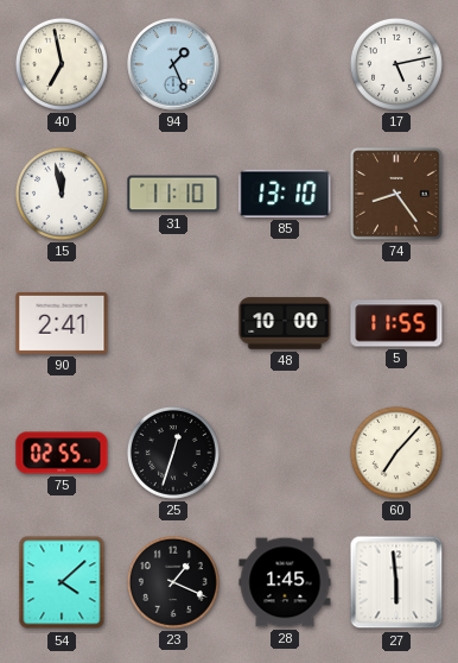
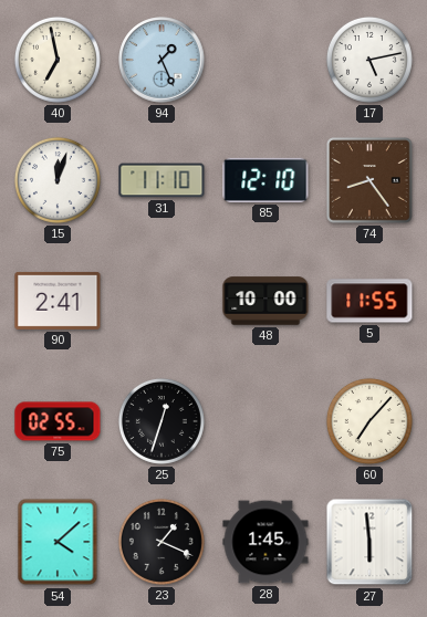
15: 11:58 -> 12:03 (58, 180)
85: 13:10 -> 12:10 (265, 180)
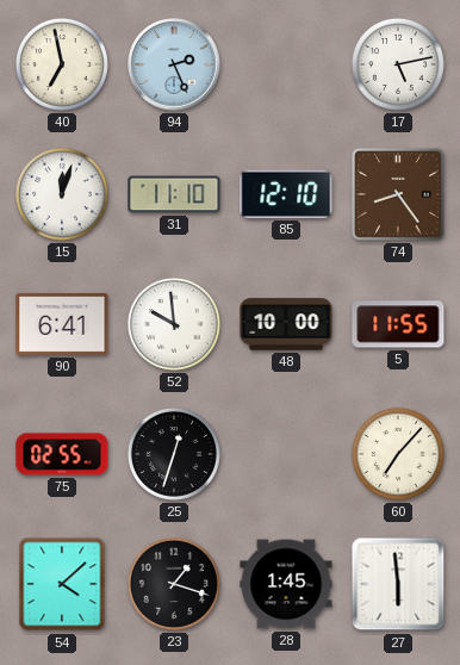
94: 1:26 -> 2:26 (174, 64)
90: 2:41 -> 6:41 (62, 324)
52: none -> 9:59 (174, 324)
23: 1:19 -> 1:18 (174, 584)
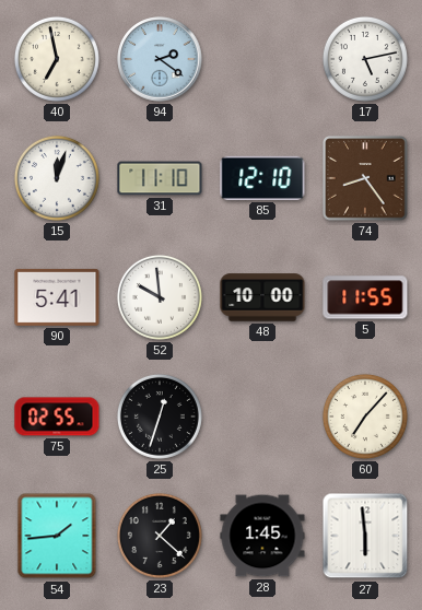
94: 2:26 -> 2:21 (160, 59)
90: 6:41 -> 5:41 (57, 297)
54: 4:08 -> 1:44 (57, 536)
23: 1:18 -> 1:22 (160, 536)
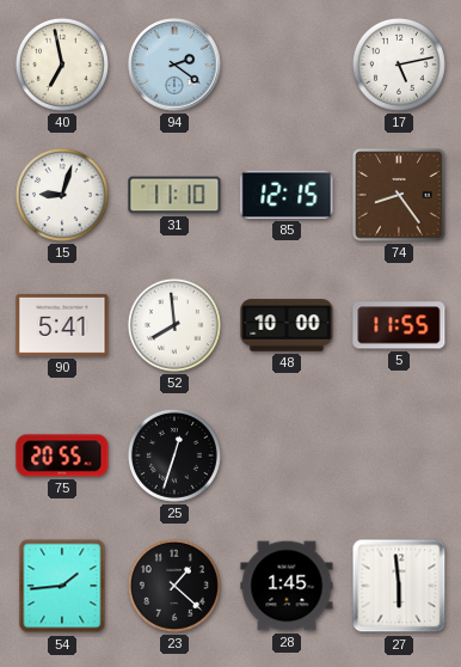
15: 12:03 -> 9:03 (62, 195)
85: 12:10 -> 12:15 (287, 195)
52: 9:59 -> 7:59 (174, 325)
75: 02:55 -> 20:55 (62, 455)
60: 7:07 -> none (365, 417)
